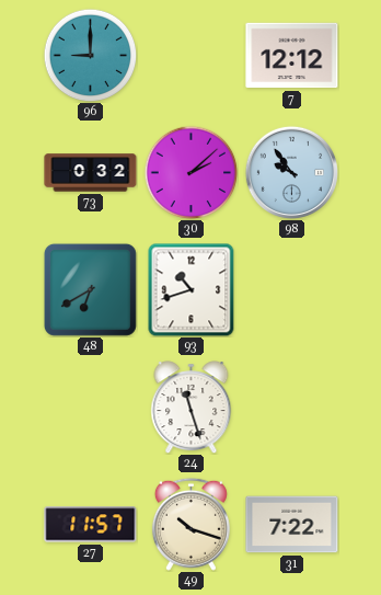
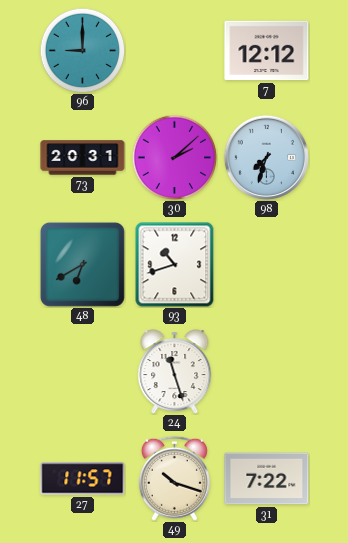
73: 0:32 -> 20:31 (83, 158)
98: 9:54 -> 7:33 (266, 157)
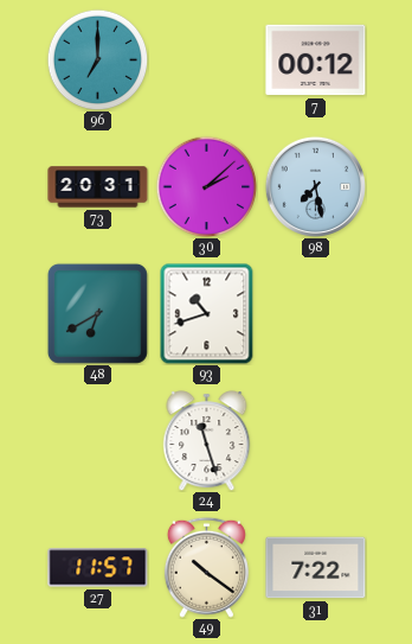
96: 9:00 -> 7:00 (97, 59)
7: 12:12 -> 00:12 (316, 60)
98: 7:33 -> 7:28 (315, 186)
49: 10:18 -> 10:21 (206, 567)
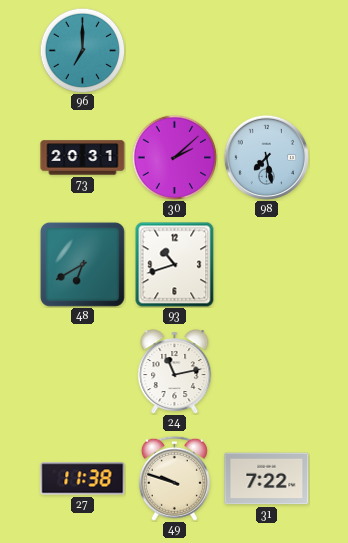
7: 00:12 -> none (316, 60)
24: 11:27 -> 11:13 (175, 372)
27: 11:57 -> 11:38 (83, 479)
49: 10:21 -> 9:48 (174, 478)
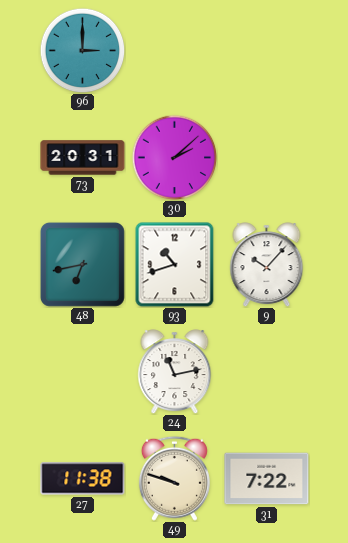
96: 7:00 -> 3:00 (82, 50)
98: 7:28 -> none (266, 157)
48: 6:40 -> 6:43 (82, 264)
9: none -> 10:07 (267, 265)
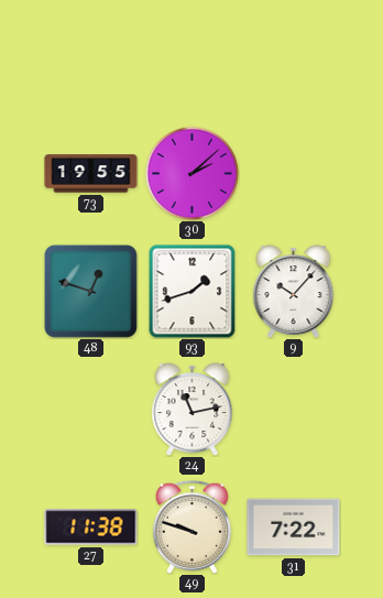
96: 3:00 -> none (82, 50)
73: 20:31 -> 19:55 (91, 174)
48: 6:43 -> 12:48 (90, 291)
93: 10:42 -> 1:42 (193, 291)
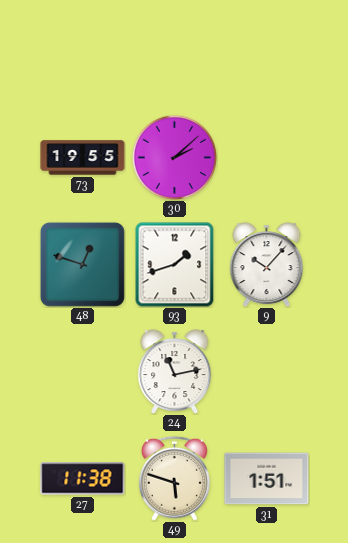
49: 9:48 -> 5:48 (174, 478)
31: 7:22 -> 1:51 (267, 479)
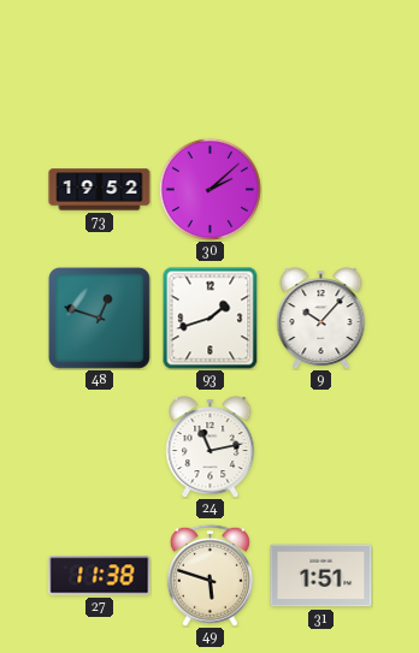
73: 19:55 -> 19:52 (100, 190)
